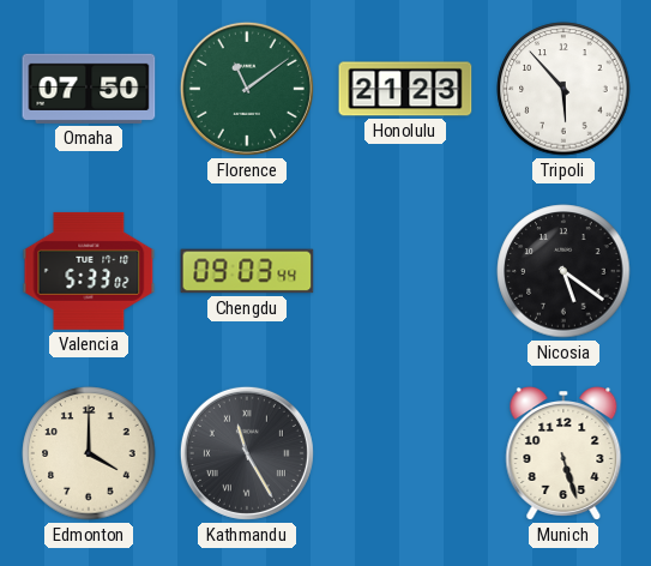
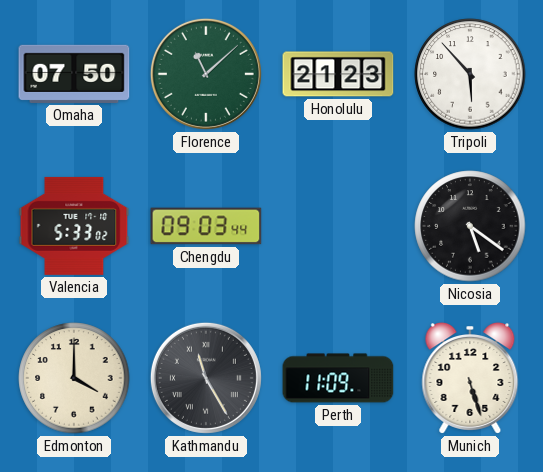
Florence: 11:09 -> 11:08 (206, 74)
Perth: none -> 11:09 (338, 378)
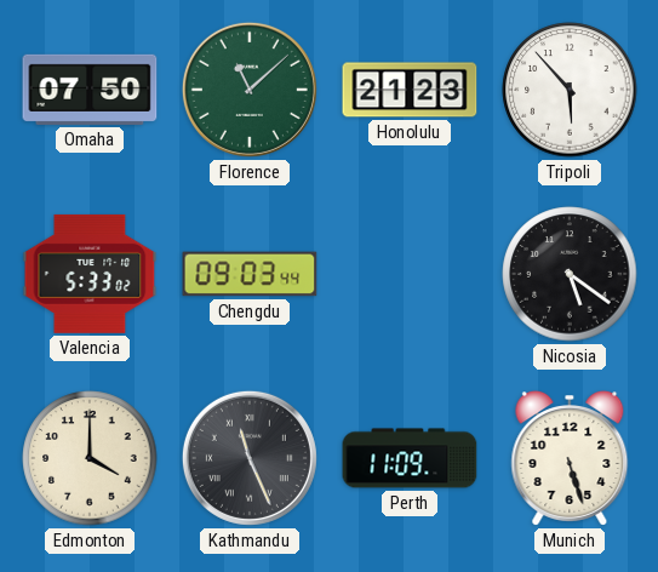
Kathmandu: 11:25 -> 11:26 (250, 458)
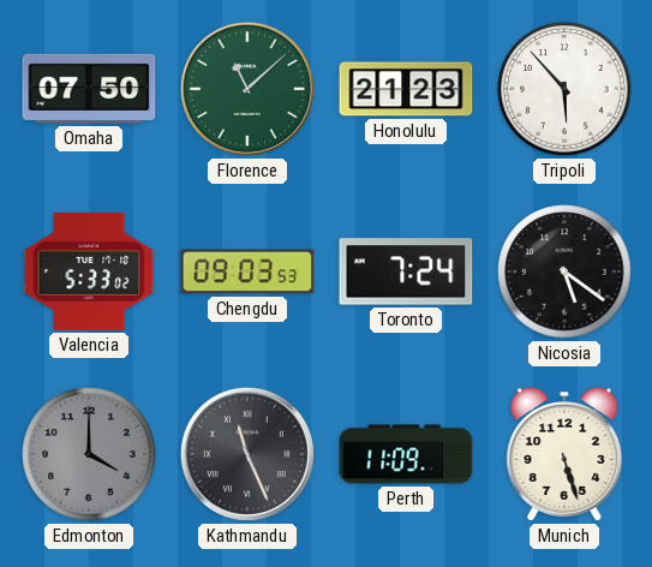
Chengdu: 09:03:44 -> 09:03:53 (247, 271)
Toronto: none -> 7:24 (406, 271)
Edmonton dial: cream -> grey (89, 454)
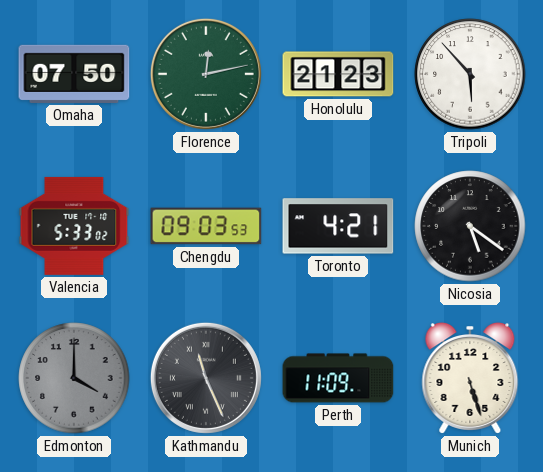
Florence: 11:08 -> 12:13 (206, 74)
Toronto: 7:24 -> 4:21 (338, 226)
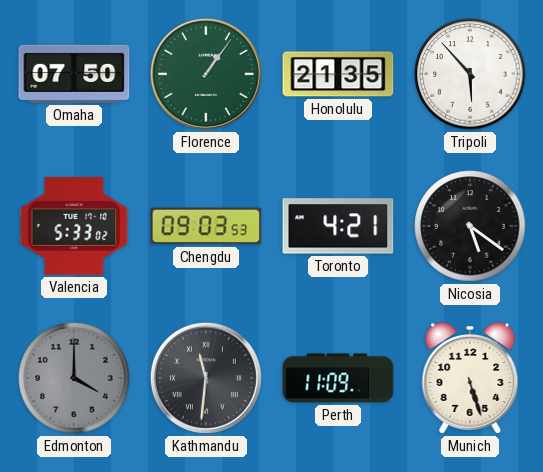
Florence: 12:13 -> 1:06 (206, 74)
Honolulu: 21:23 -> 21:35 (338, 74)
Kathmandu: 11:26 -> 11:31 (206, 378)
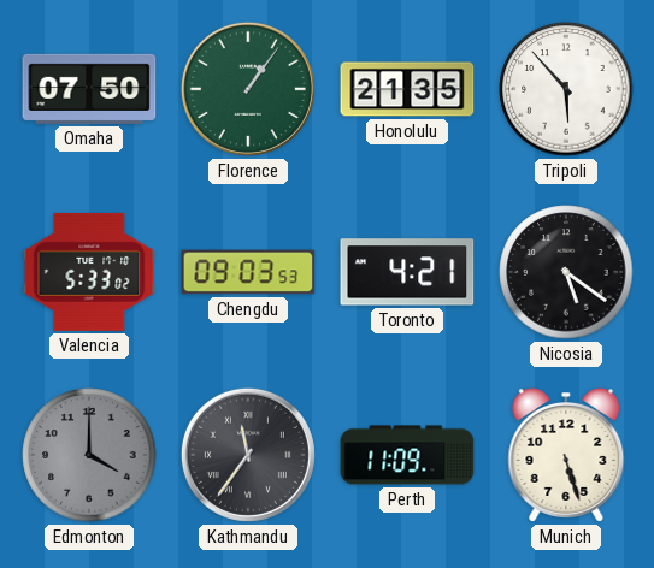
Kathmandu: 11:31 -> 11:36 (248, 455)
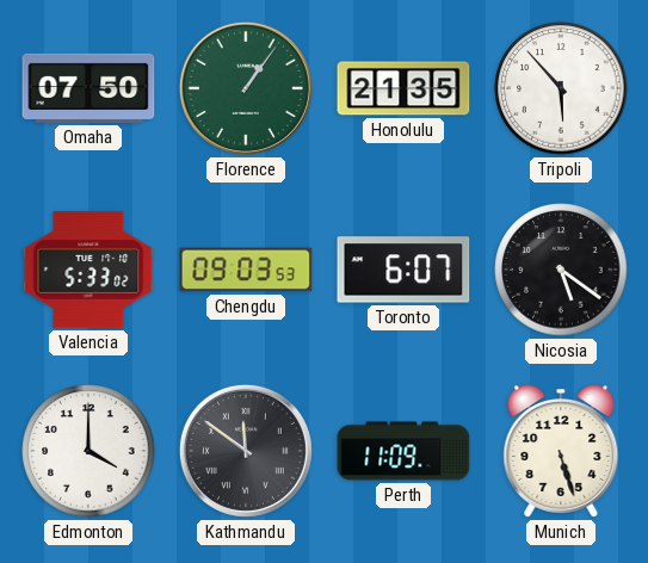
Toronto: 4:21 -> 6:07 (403, 270)
Edmonton dial: grey -> white (88, 451)
Kathmandu: 11:36 -> 11:51 (246, 451)
